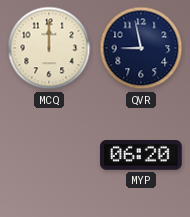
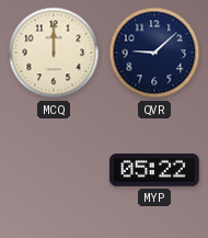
QVR: 8:58 -> 9:08 (154, 53)
MYP: 06:20 -> 05:22 (154, 170)
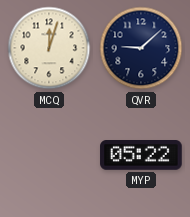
MCQ: 12:00 -> 12:03 (49, 48)
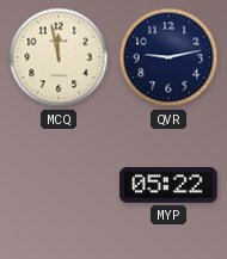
MCQ: 12:03 -> 11:58 (59, 57)
QVR: 9:08 -> 9:13 (168, 57)
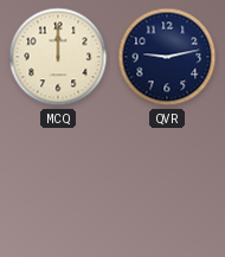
MCQ: 11:58 -> 12:00 (58, 57)
MYP: 05:22 -> none (168, 185)
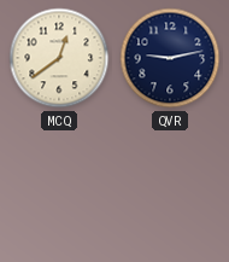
MCQ: 12:00 -> 12:39 (59, 58)
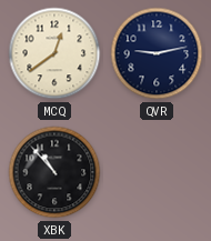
XBK: none -> 10:53 (54, 172)
